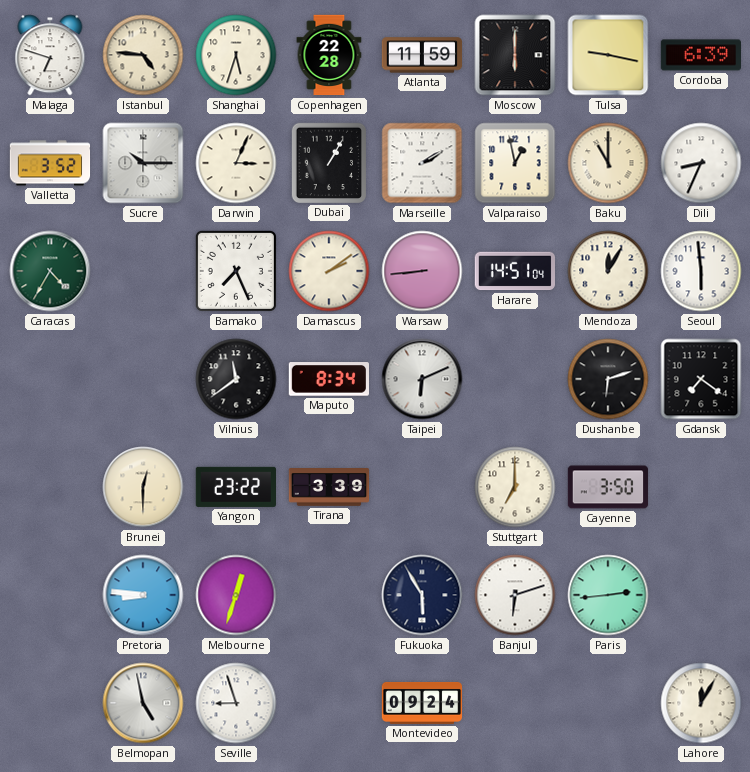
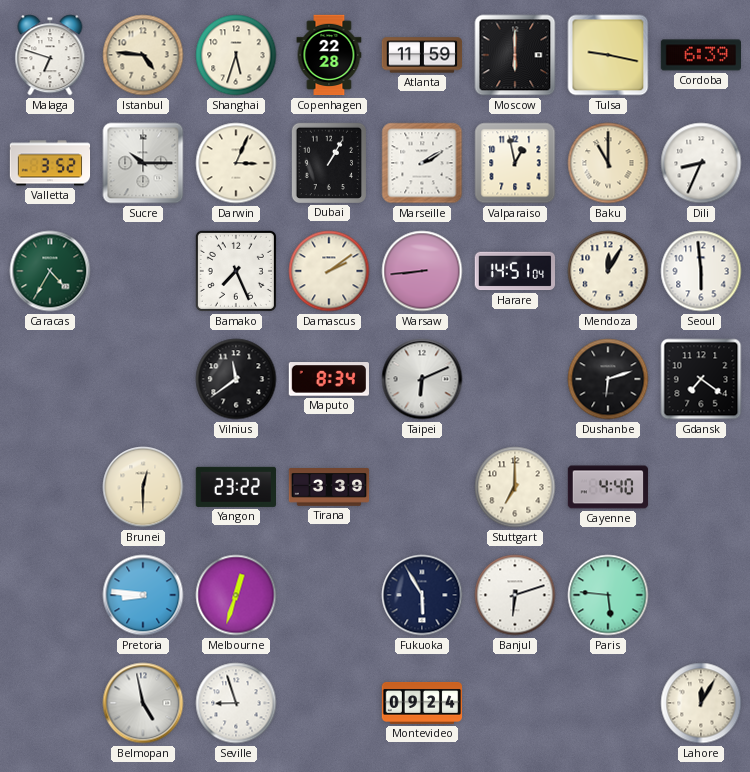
Cayenne: 3:50 -> 4:40 (608, 487)
Paris: 2:44 -> 5:46 (608, 595)
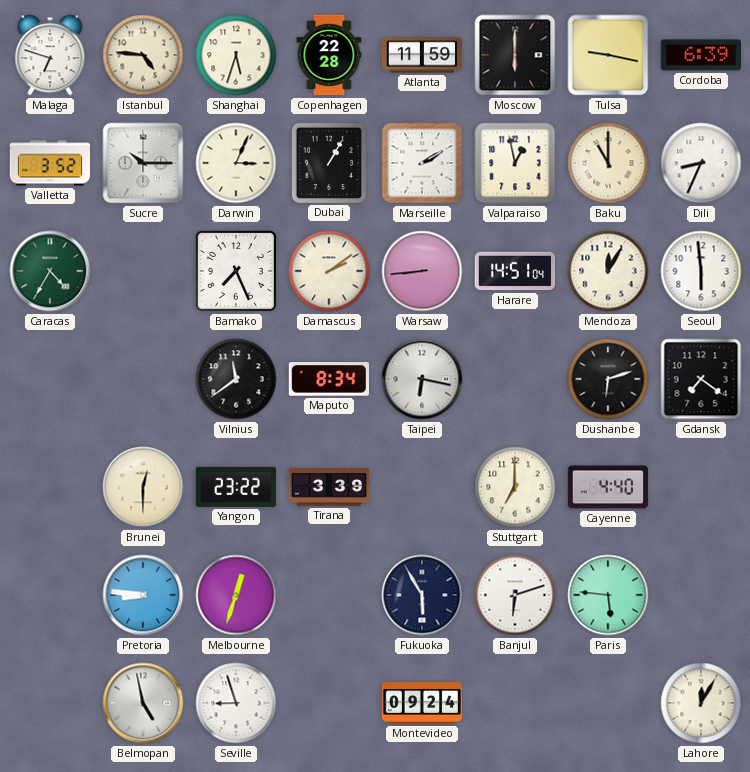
Taipei: 6:11 -> 6:17 (422, 379)
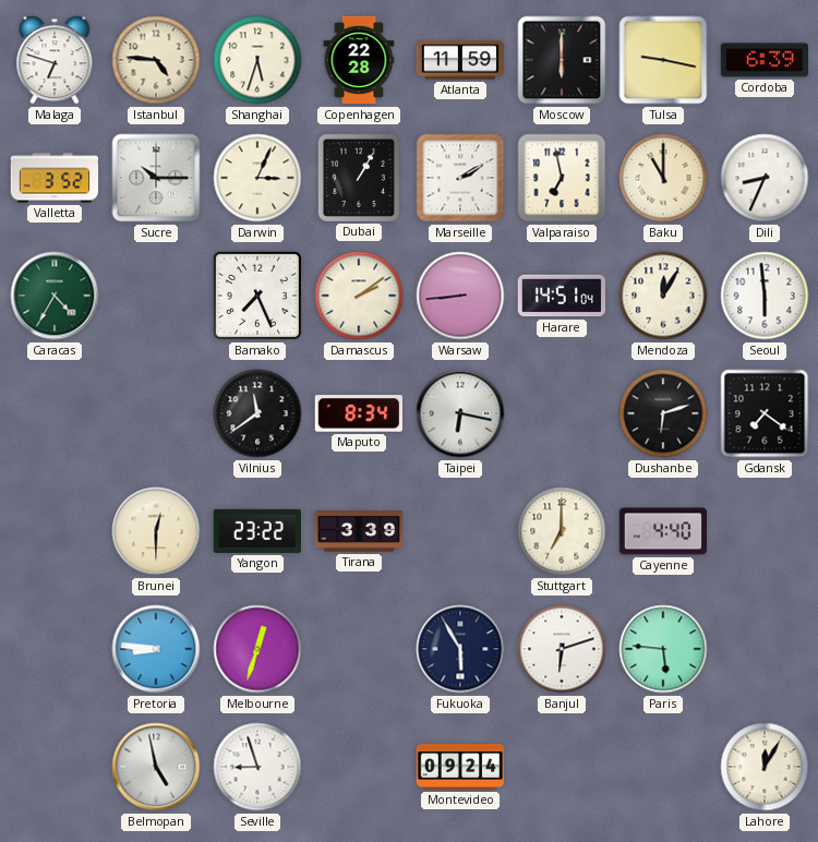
Valparaiso: 12:58 -> 6:58 (562, 178)
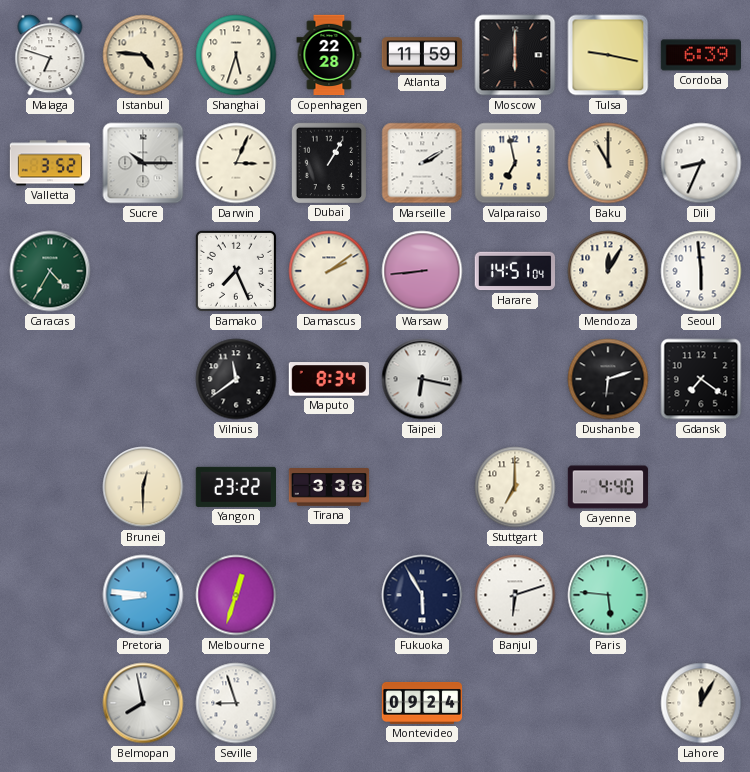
Tirana: 3:39 -> 3:36 (329, 488)
Belmopan: 4:58 -> 7:58 (143, 703)
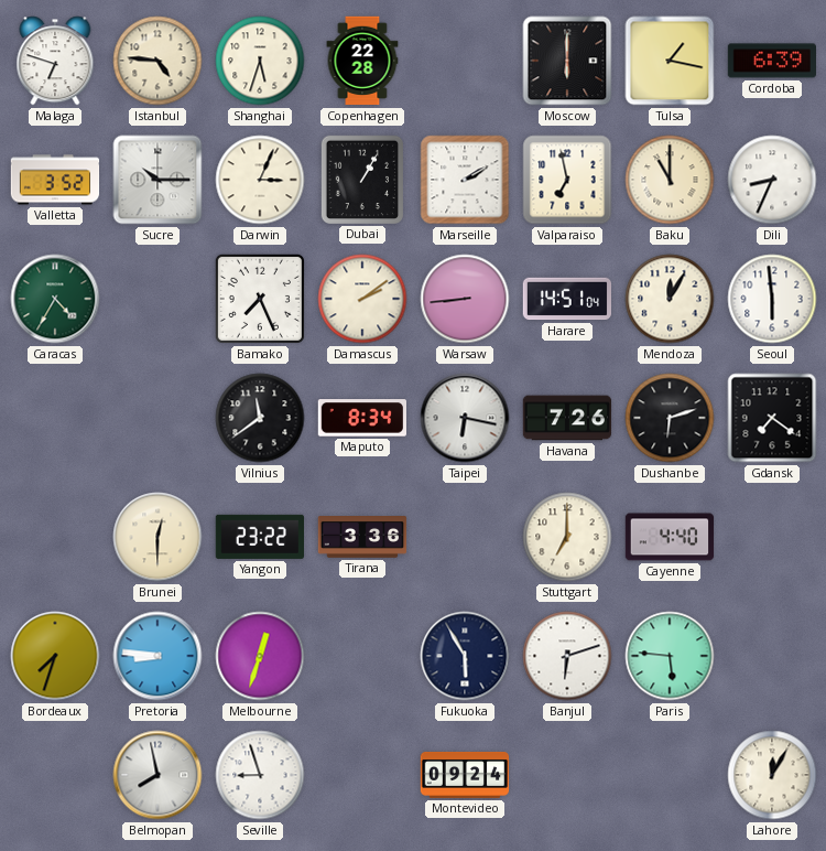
Atlanta: 11:59 -> none (422, 55)
Tulsa: 9:17 -> 1:17 (670, 61)
Havana: none -> 7:26 (567, 418)
Bordeaux: none -> 7:33 (55, 656)
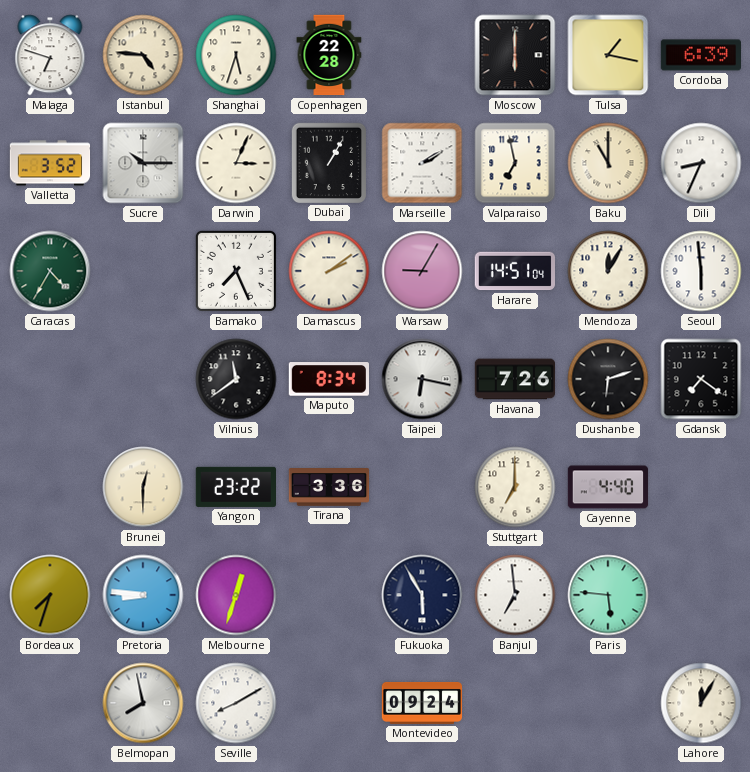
Warsaw: 8:44 -> 9:05 (422, 271)
Banjul: 6:12 -> 6:59 (515, 595)
Seville: 8:57 -> 8:10 (236, 703)
